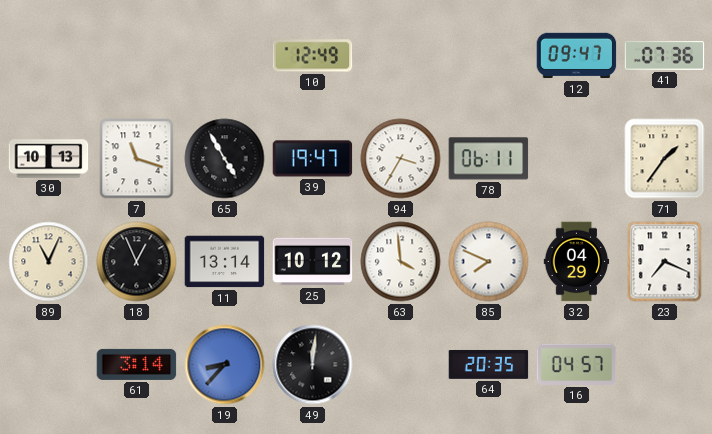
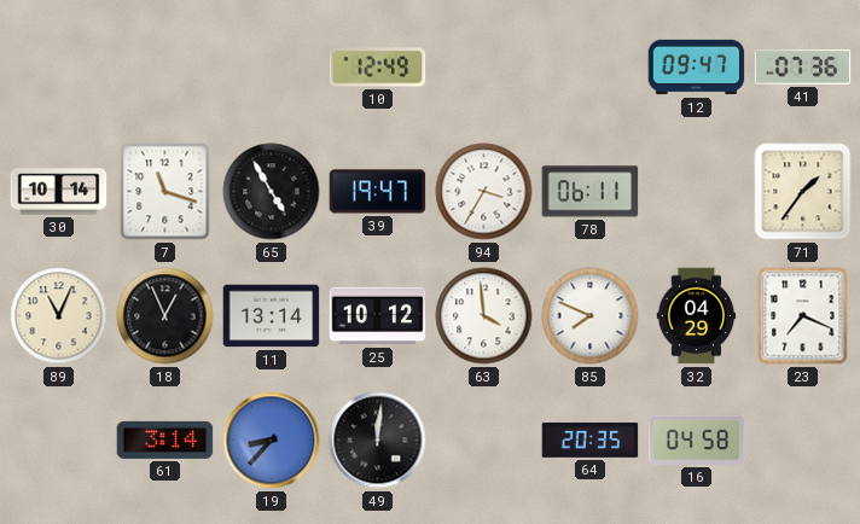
30: 10:13 -> 10:14 (59, 192)
16: 04:57 -> 04:58 (697, 439)
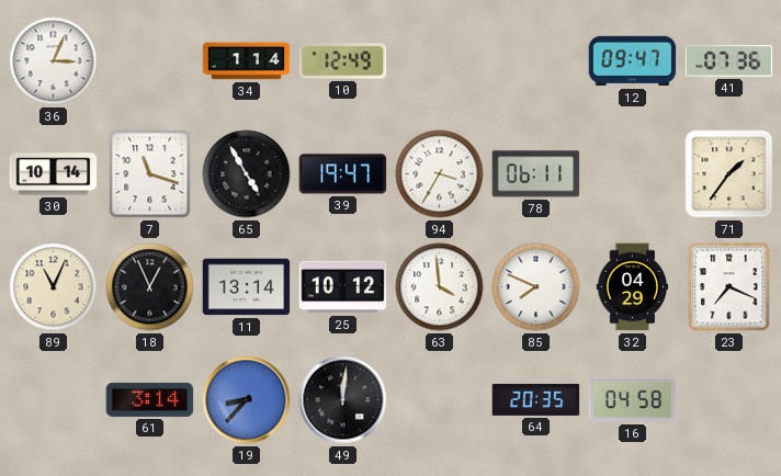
36: none -> 3:04 (54, 61)
34: none -> 1:14 (247, 61)
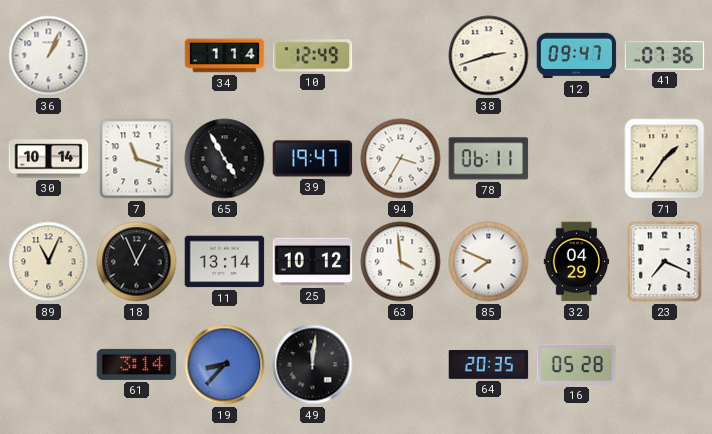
36: 3:04 -> 1:04 (49, 56)
38: none -> 2:42 (489, 56)
16: 04:58 -> 05:28 (577, 364)
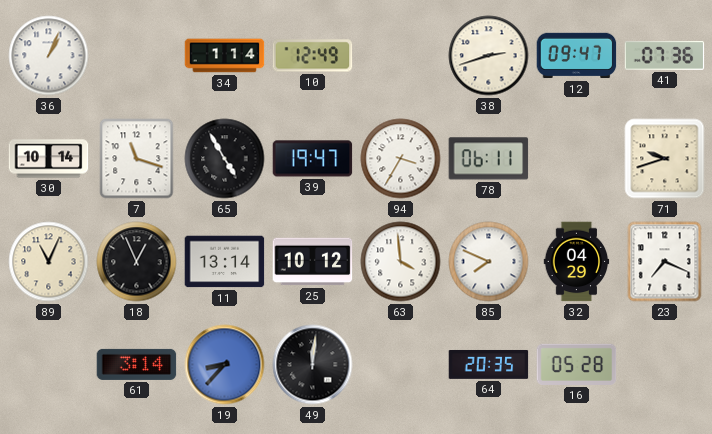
71: 1:36 -> 9:42 (665, 159)
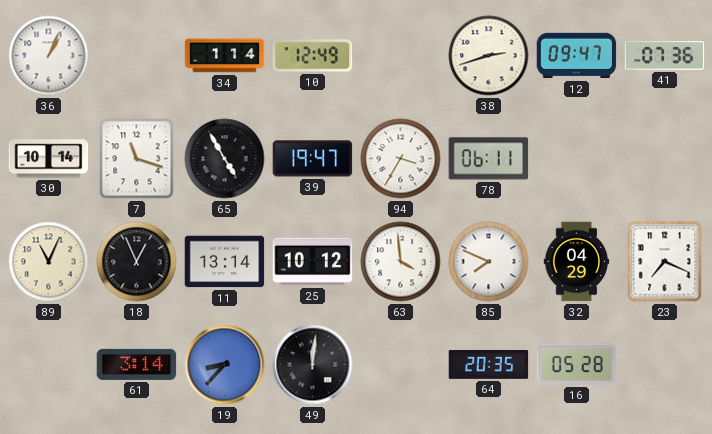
71: 9:42 -> none (665, 159)
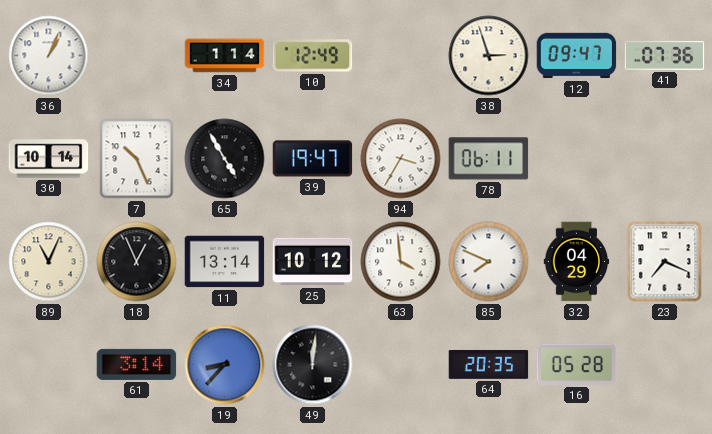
38: 2:42 -> 2:57 (489, 56)
7: 11:18 -> 10:26 (137, 159)
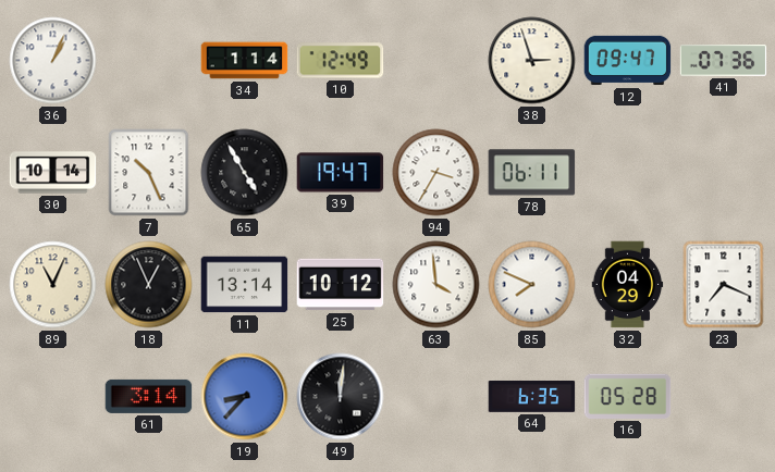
64: 20:35 -> 6:35 (532, 396)
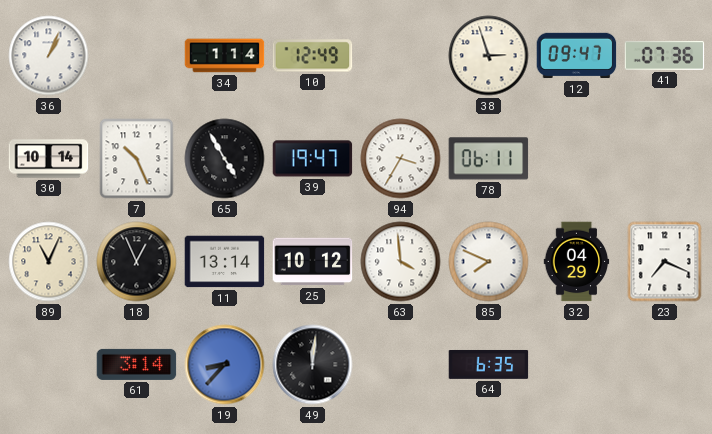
16: 05:28 -> none (628, 396)
